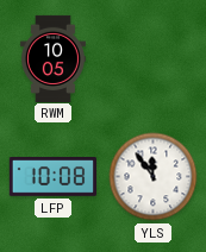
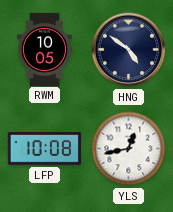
HNG: none -> 4:51 (129, 50)
YLS: 11:54 -> 12:43 (129, 149)
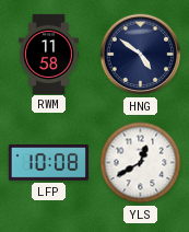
RWM: 10:05 -> 11:58 (48, 54)
YLS: 12:43 -> 12:40 (141, 163)
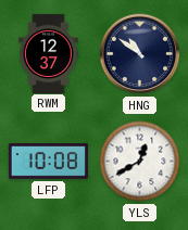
RWM: 11:58 -> 12:37 (48, 53)
HNG: 4:51 -> 10:51 (140, 54)
